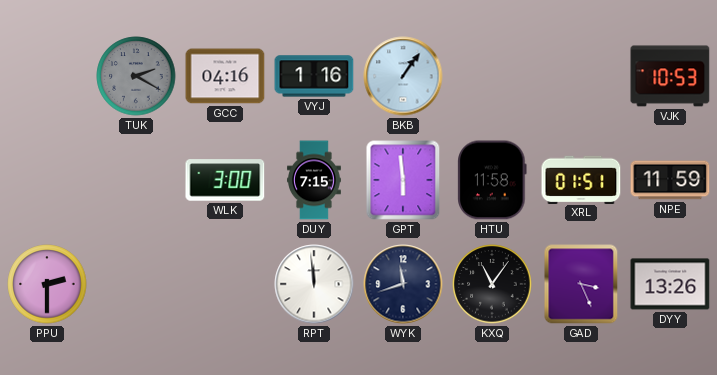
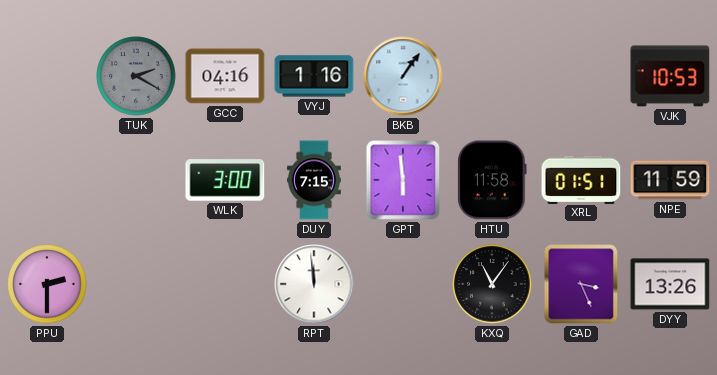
WYK: 11:42 -> none (403, 284)
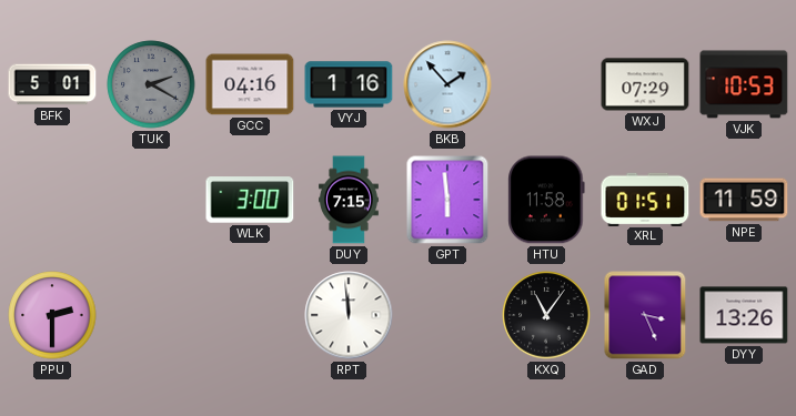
BFK: none -> 5:01 (52, 84)
BKB: 1:06 -> 1:53 (447, 84)
WXJ: none -> 07:29 (645, 84)
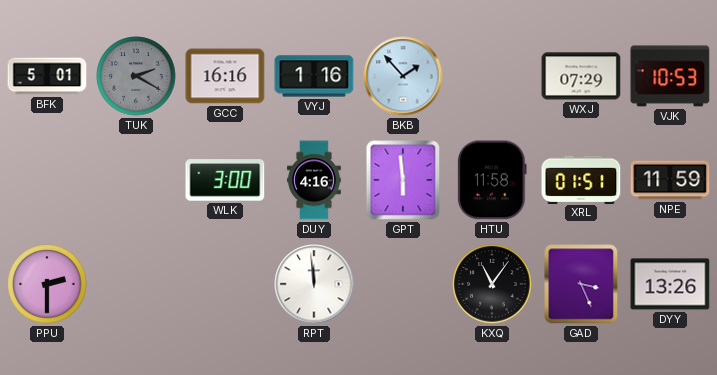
GCC: 04:16 -> 16:16 (225, 76)
DUY: 7:15 -> 4:16 (315, 180)
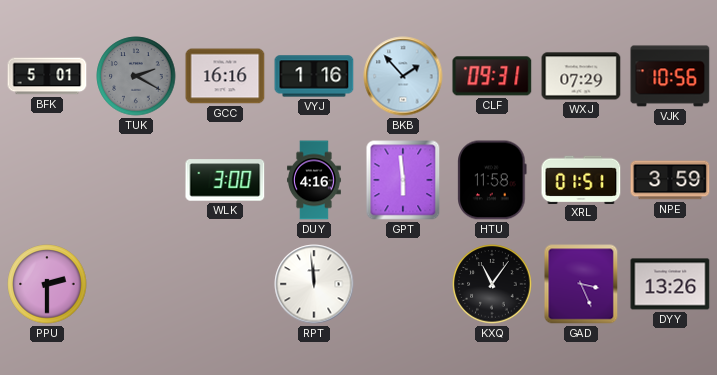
CLF: none -> 09:31 (492, 76)
VJK: 10:53 -> 10:56 (670, 76)
NPE: 11:59 -> 3:59 (670, 180)
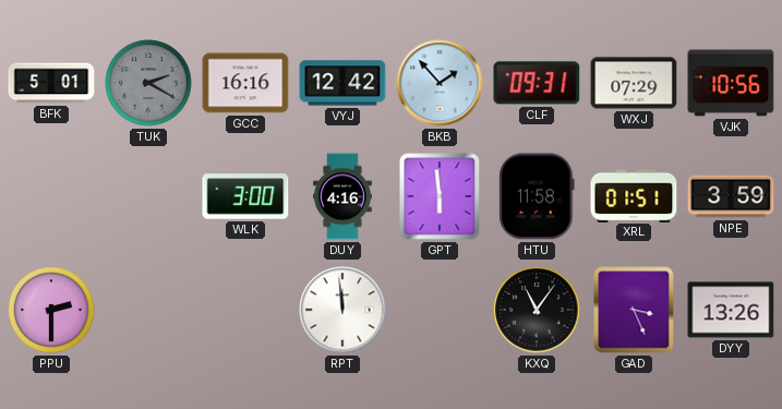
VYJ: 1:16 -> 12:42 (342, 83)
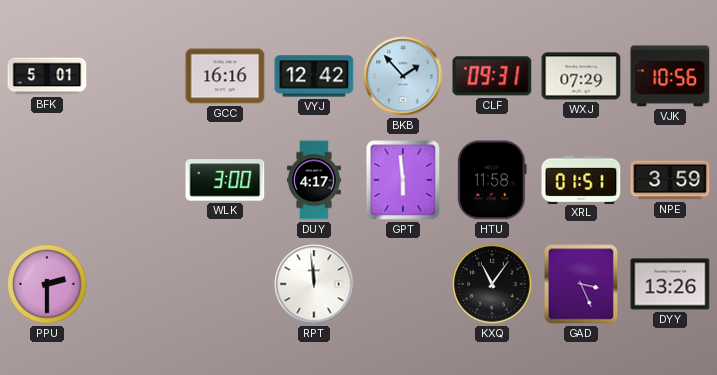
TUK: 2:20 -> none (148, 83)
DUY: 4:16 -> 4:17 (315, 180)
